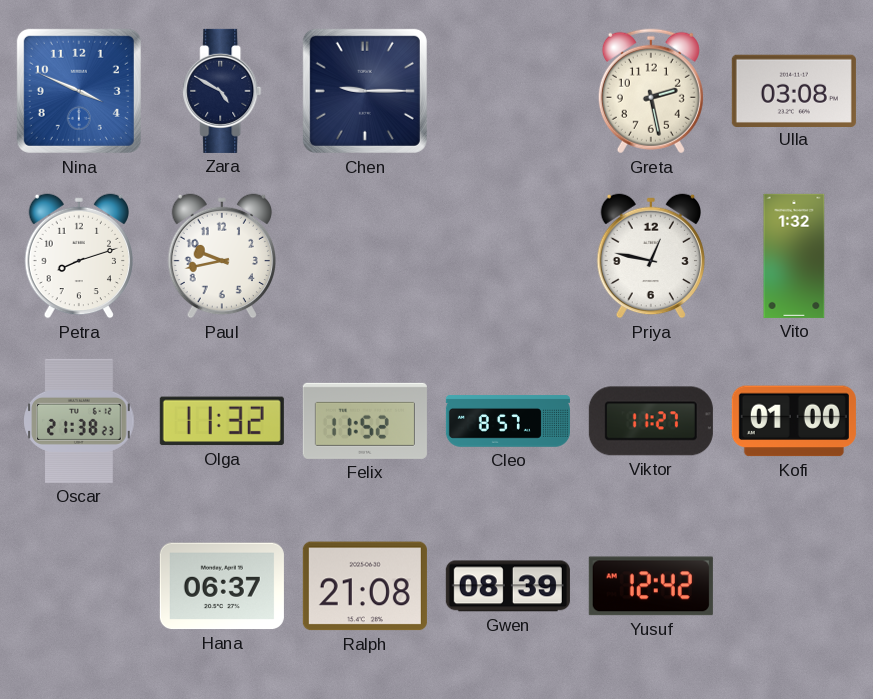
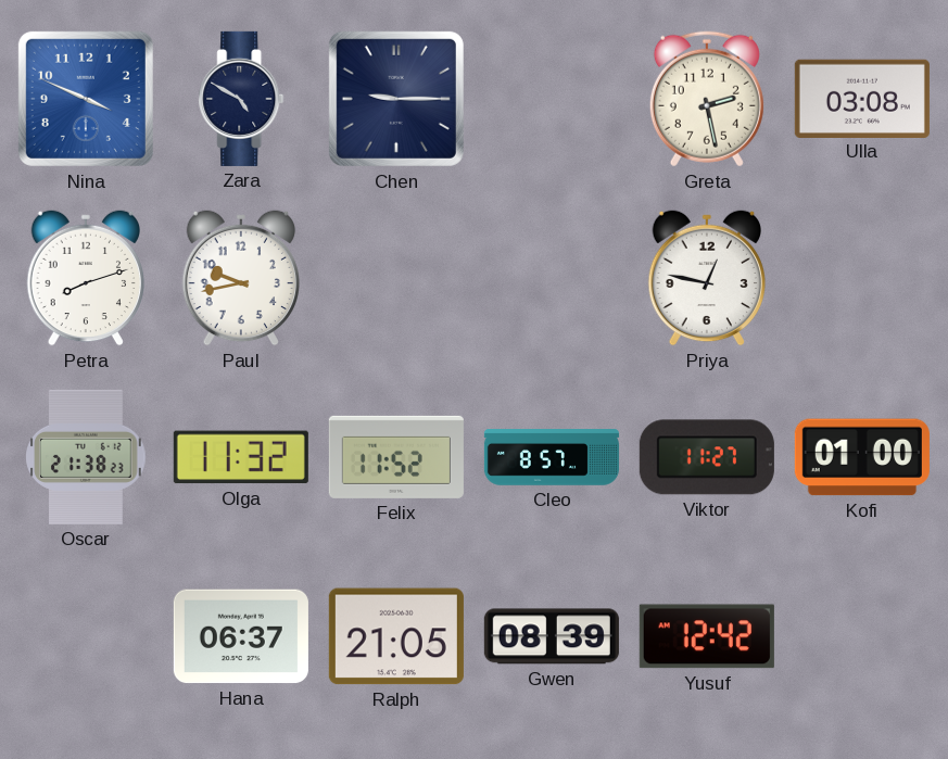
Vito: 1:32 -> none (794, 256)
Ralph: 21:08 -> 21:05 (396, 636)
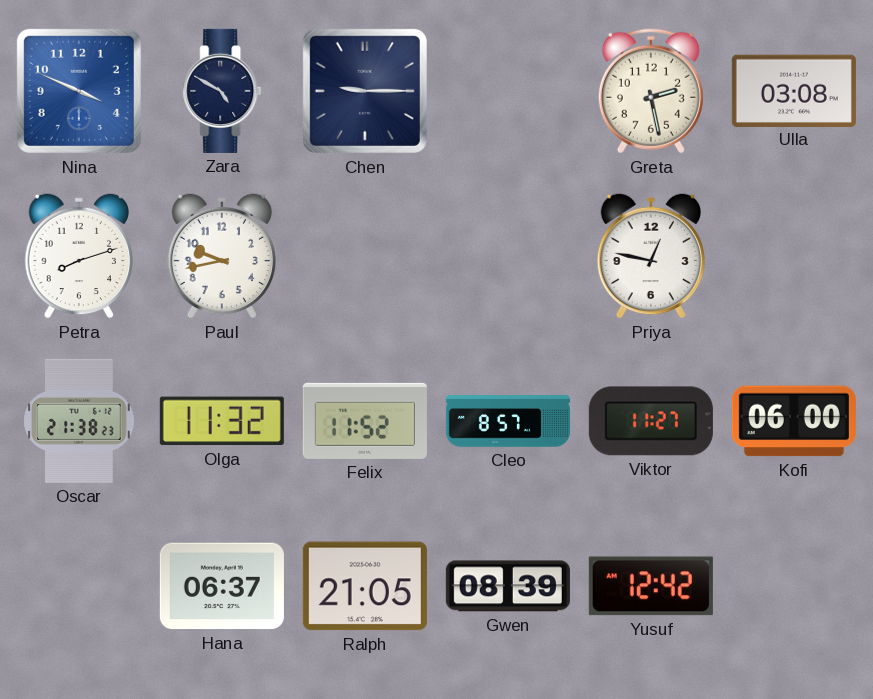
Kofi: 01:00 -> 06:00 (794, 421)
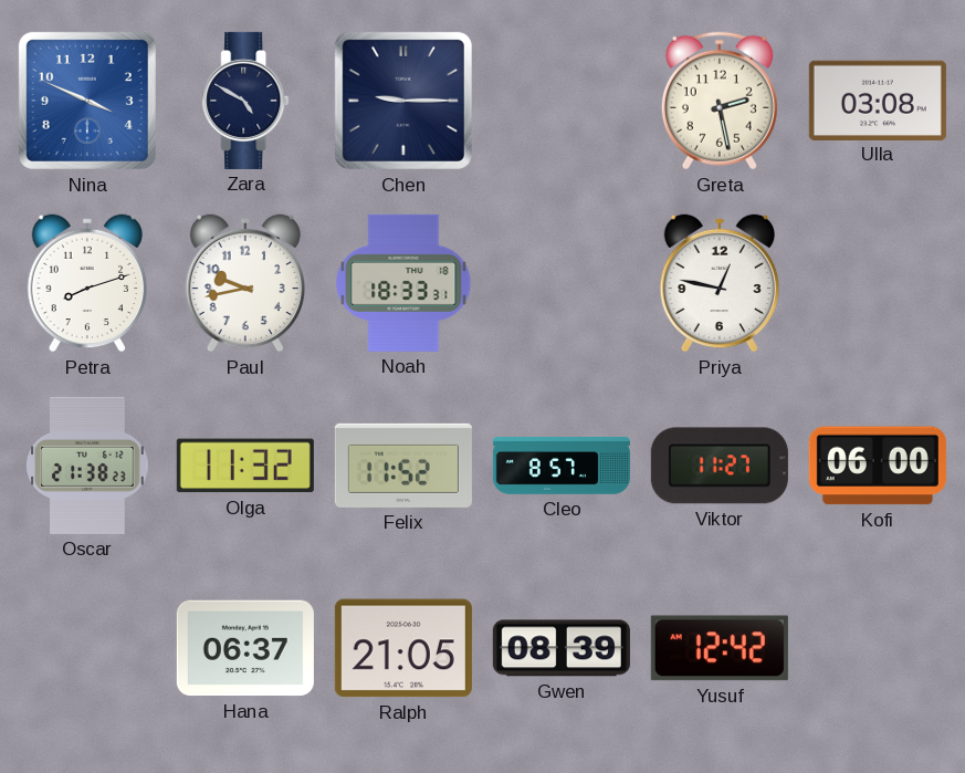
Noah: none -> 18:33 (403, 283)
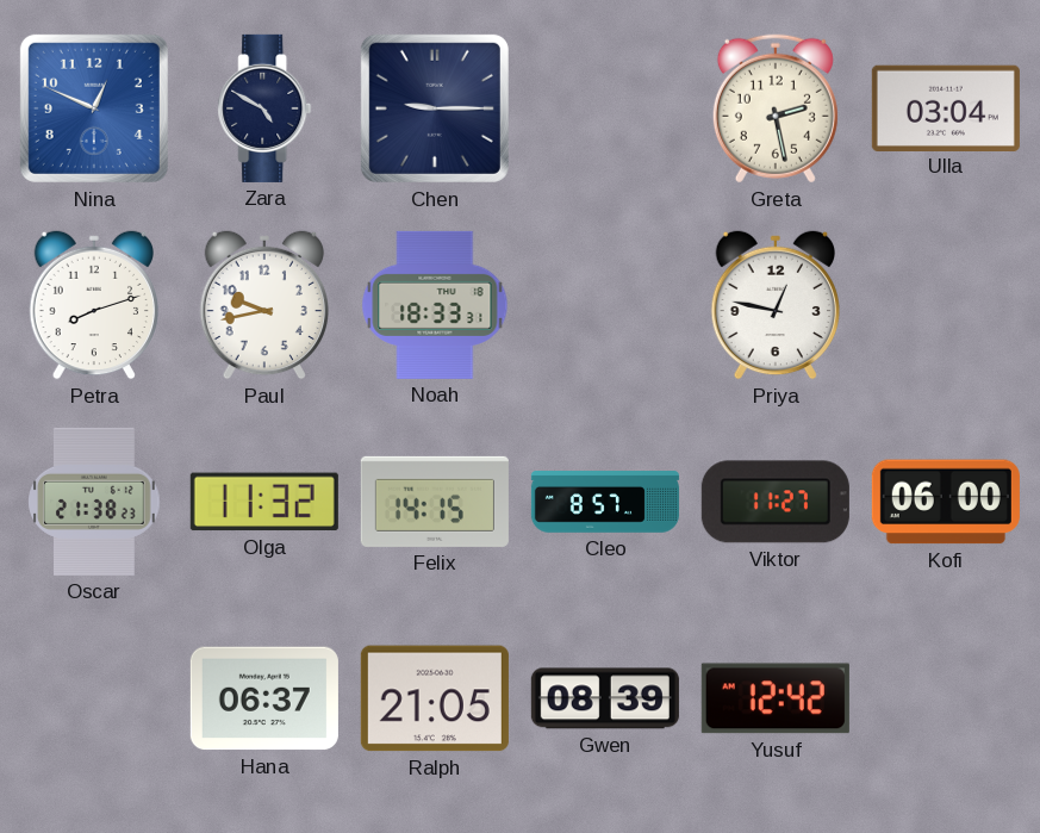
Nina: 3:49 -> 12:49 (94, 108)
Ulla: 03:08 -> 03:04 (946, 107)
Felix: 11:52 -> 14:15 (435, 502)
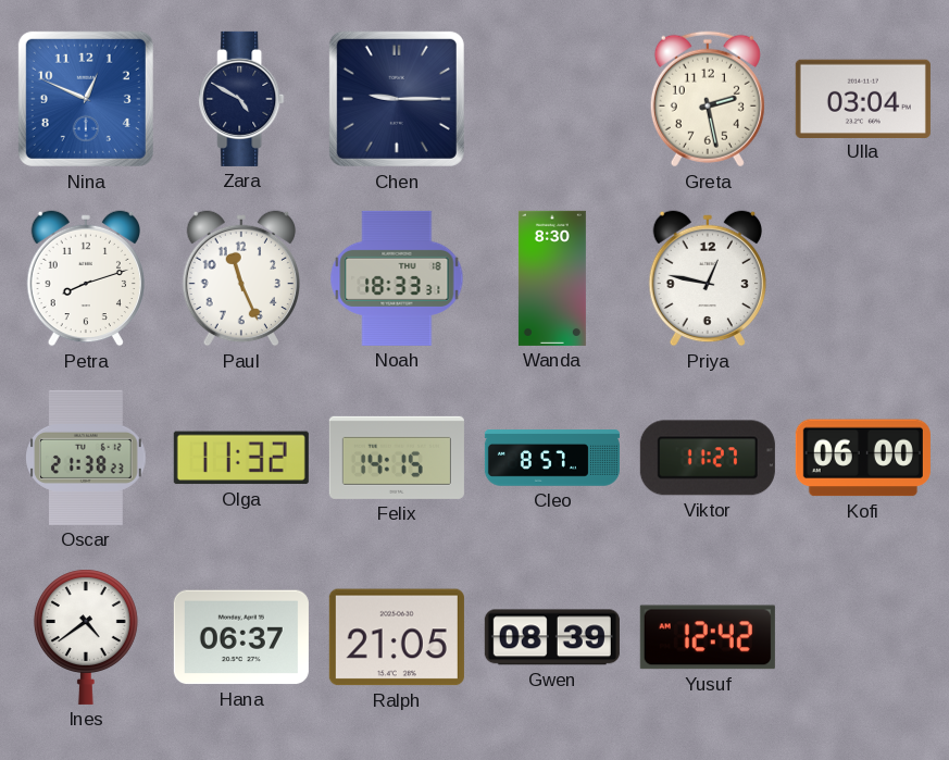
Paul: 9:43 -> 11:26 (240, 278)
Wanda: none -> 8:30 (552, 278)
Ines: none -> 4:39 (86, 637)
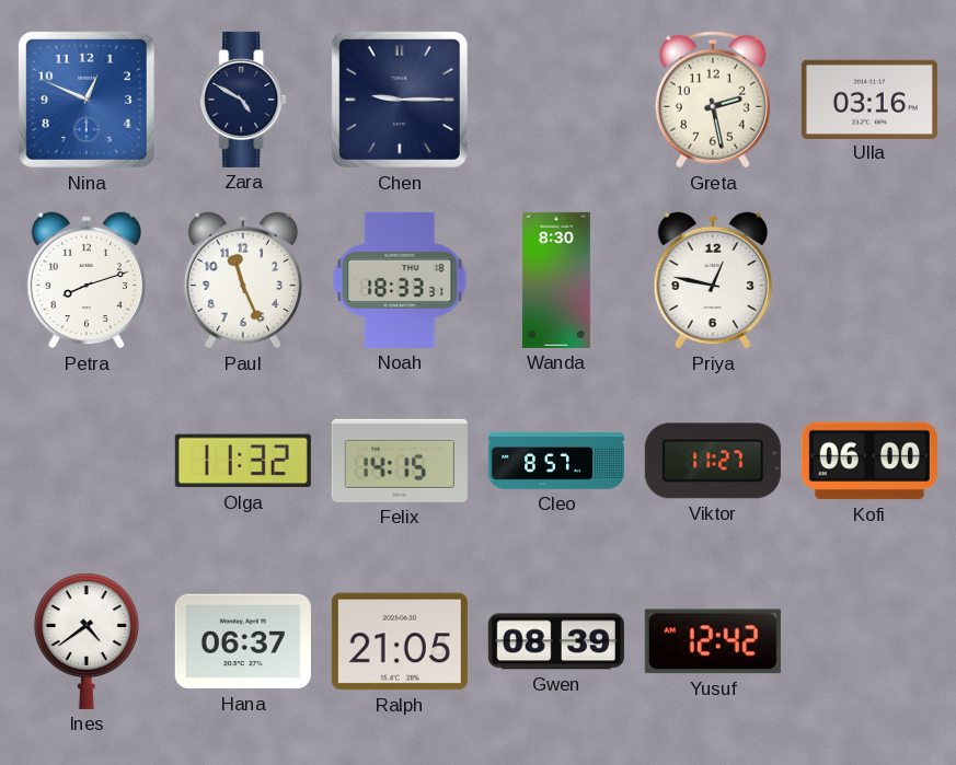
Ulla: 03:04 -> 03:16 (869, 98)
Oscar: 21:38 -> none (86, 458)
